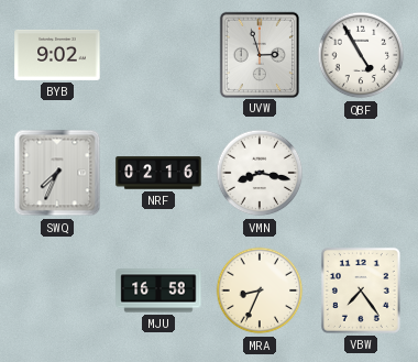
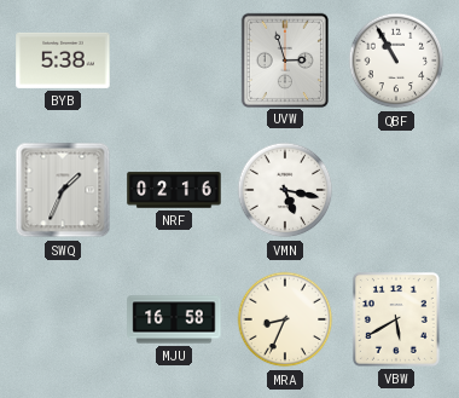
BYB: 9:02 -> 5:38 (63, 60)
QBF: 4:55 -> 10:55 (396, 60)
SWQ: 7:34 -> 1:34 (63, 190)
VMN: 8:17 -> 5:17 (285, 190)
VBW: 7:24 -> 5:40 (396, 319)
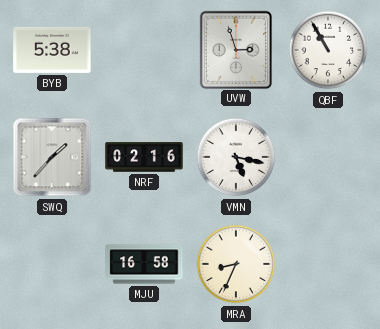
SWQ: 1:34 -> 1:37 (52, 157)
VBW: 5:40 -> none (396, 319)
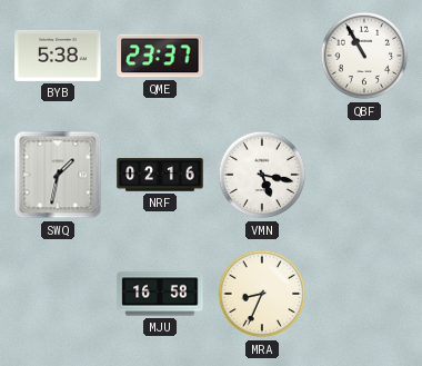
QME: none -> 23:37 (160, 56)
UVW: 2:57 -> none (235, 49)
SWQ: 1:37 -> 1:32 (58, 175)
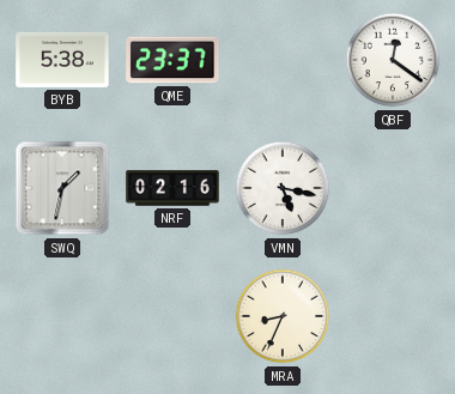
QBF: 10:55 -> 12:21 (393, 60)
MJU: 16:58 -> none (160, 294)
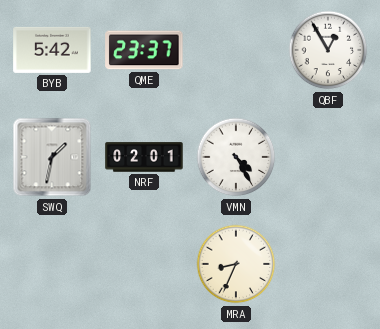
BYB: 5:38 -> 5:42 (52, 50)
QBF: 12:21 -> 12:55 (328, 50)
NRF: 02:16 -> 02:01 (144, 157)
VMN: 5:17 -> 4:25 (236, 157)
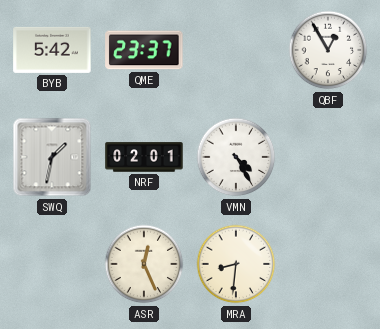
ASR: none -> 12:26 (144, 264)
MRA: 8:34 -> 8:31 (236, 264)
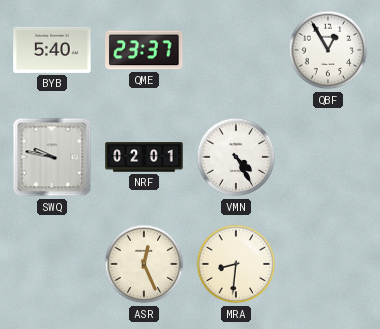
BYB: 5:42 -> 5:40 (52, 50)
SWQ: 1:32 -> 9:47 (52, 157)
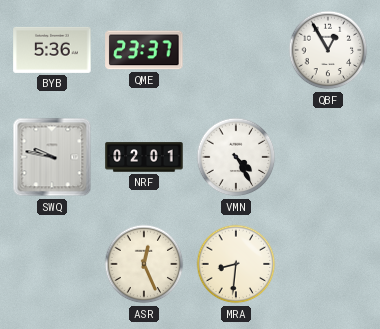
BYB: 5:40 -> 5:36 (52, 50)
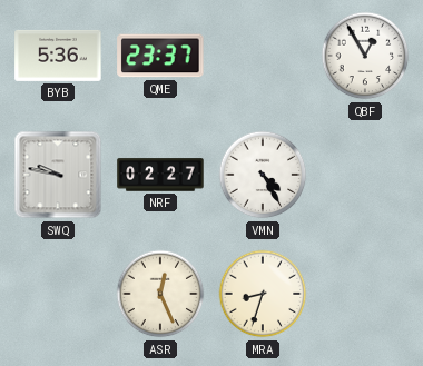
NRF: 02:01 -> 02:27 (160, 175)
MRA: 8:31 -> 8:33 (263, 294)
